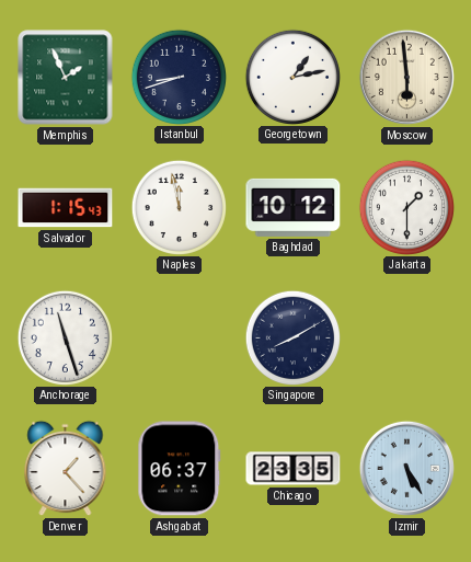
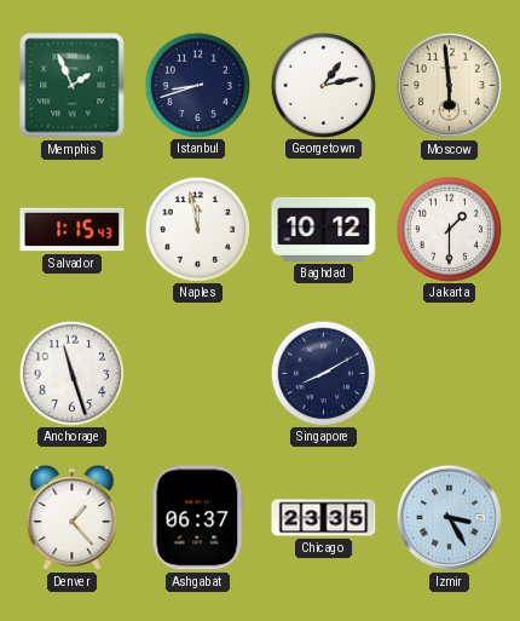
Izmir: 5:25 -> 3:25 (449, 517)
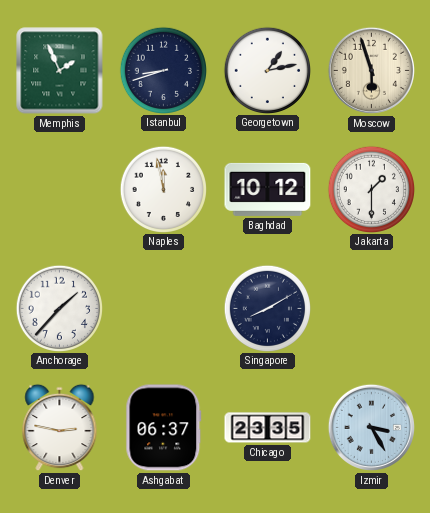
Moscow: 5:59 -> 5:57 (371, 70)
Salvador: 1:15 -> none (73, 230)
Anchorage: 11:27 -> 1:37 (59, 308)
Denver: 1:23 -> 2:47 (60, 428)
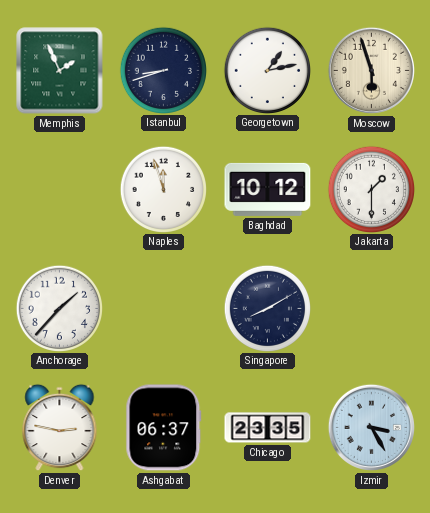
Naples: 11:58 -> 11:57 (163, 189)
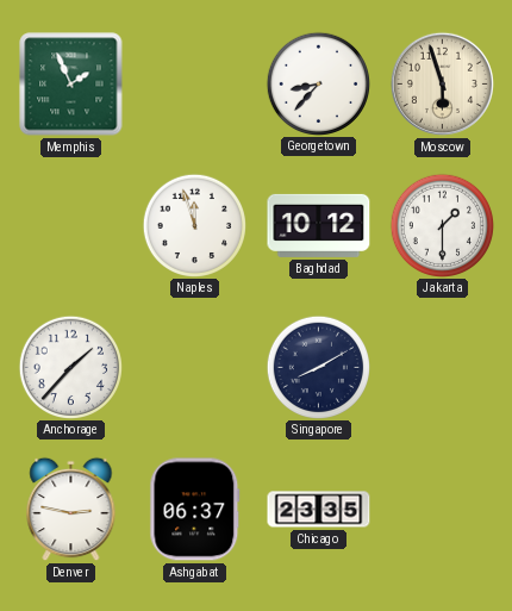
Istanbul: 8:42 -> none (163, 70)
Georgetown: 1:13 -> 8:37 (318, 83)
Izmir: 3:25 -> none (371, 427)
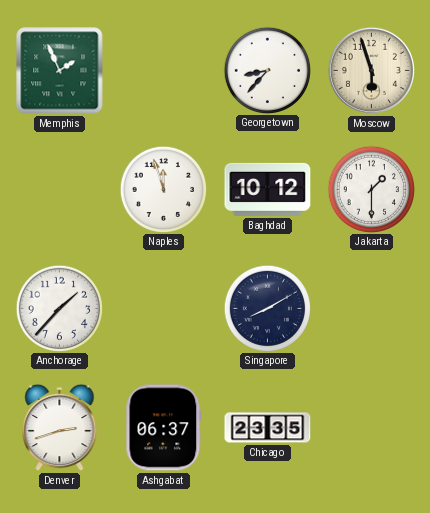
Denver: 2:47 -> 2:42 (60, 428)
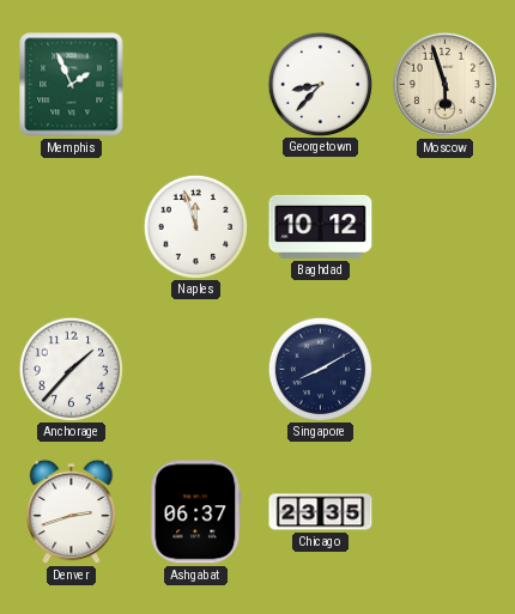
Jakarta: 1:30 -> none (371, 189)
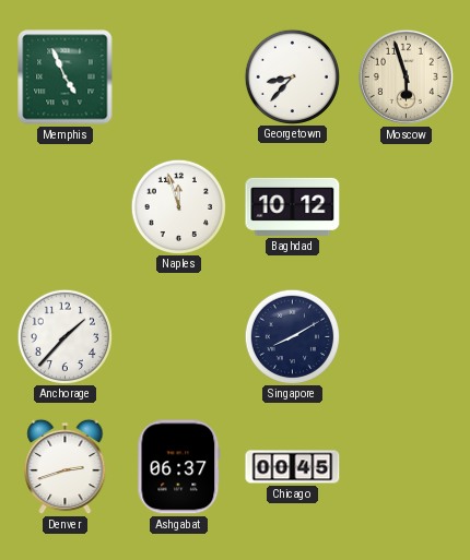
Memphis: 1:56 -> 4:56 (66, 78)
Chicago: 23:35 -> 00:45 (293, 467)
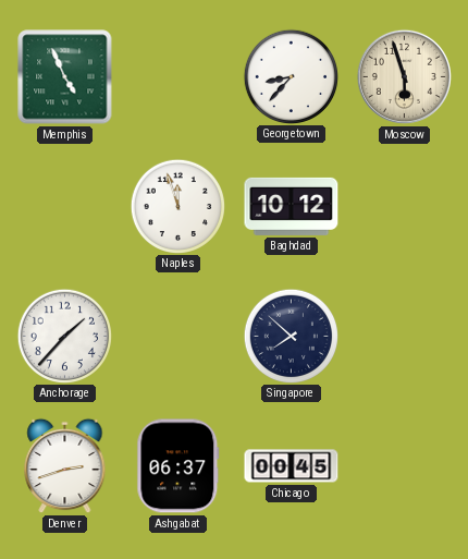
Singapore: 8:10 -> 7:52 (291, 336)
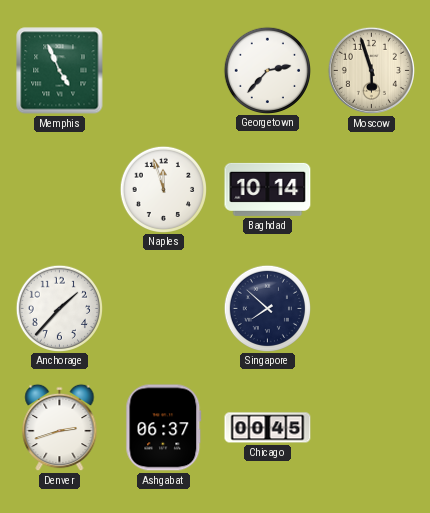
Georgetown: 8:37 -> 2:37 (267, 70)
Baghdad: 10:12 -> 10:14 (268, 189)
